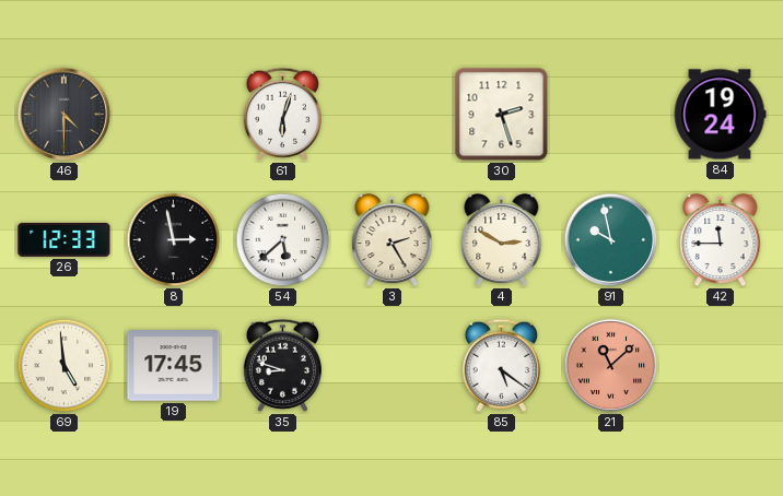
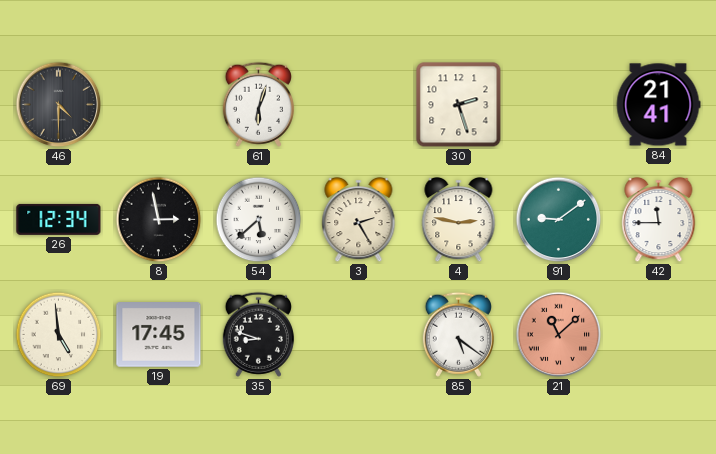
84: 19:24 -> 21:41 (658, 105)
26: 12:33 -> 12:34 (59, 219)
4: 2:50 -> 2:47 (459, 220)
91: 9:58 -> 9:09 (559, 220)
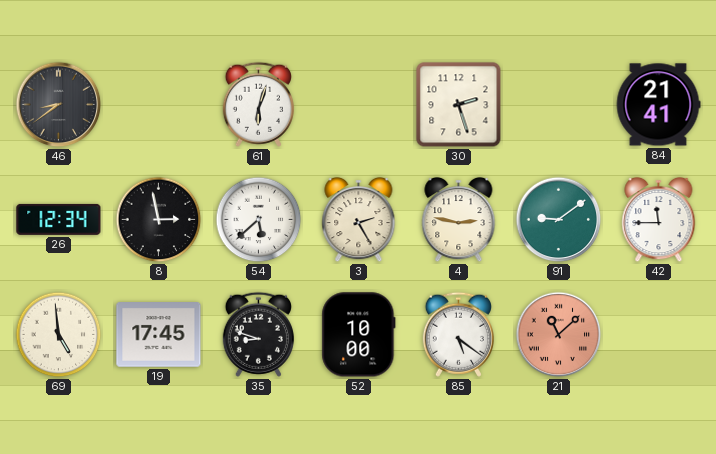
46: 4:30 -> 8:39 (59, 105)
52: none -> 10:00 (359, 335)
